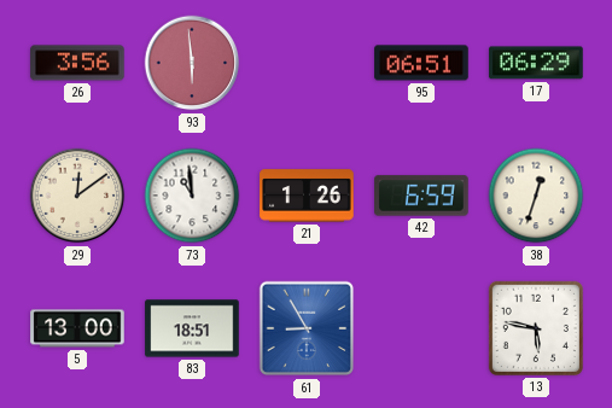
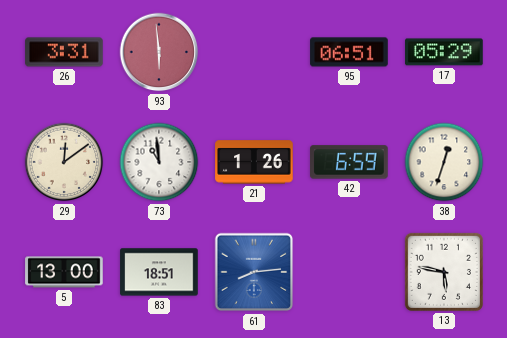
26: 3:56 -> 3:31 (64, 52)
17: 06:29 -> 05:29 (444, 52)
61: 8:55 -> 8:14 (254, 272)
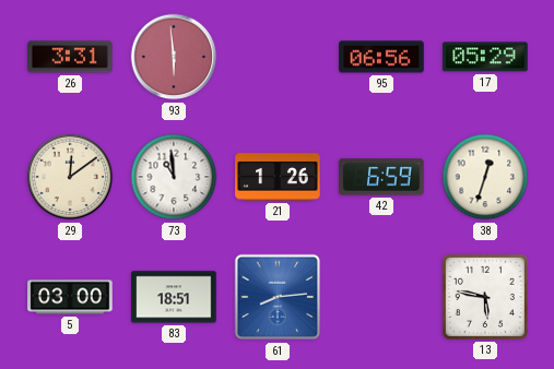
95: 06:51 -> 06:56 (381, 57)
5: 13:00 -> 03:00 (70, 297)
